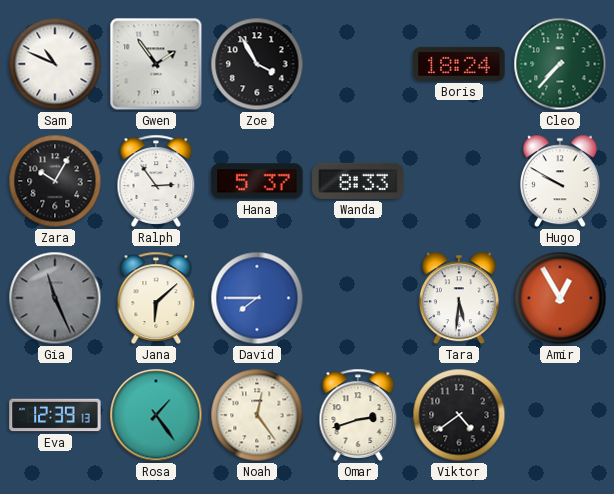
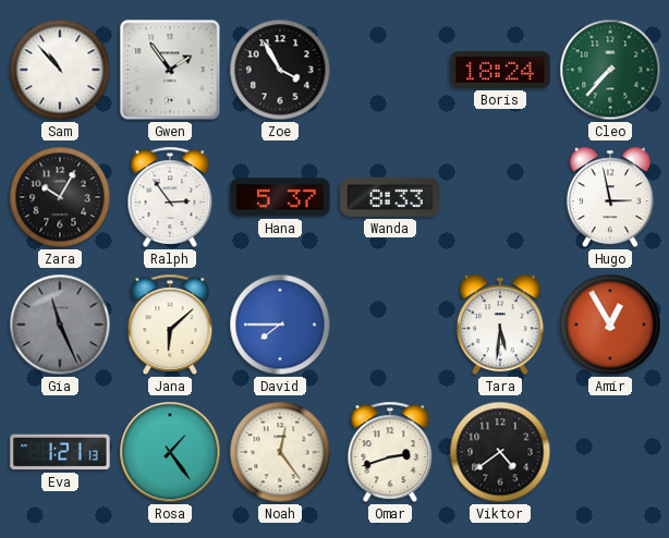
Sam: 10:49 -> 10:53 (60, 70)
Hugo: 9:50 -> 2:58 (610, 197)
Eva: 12:39 -> 1:21 (60, 452)
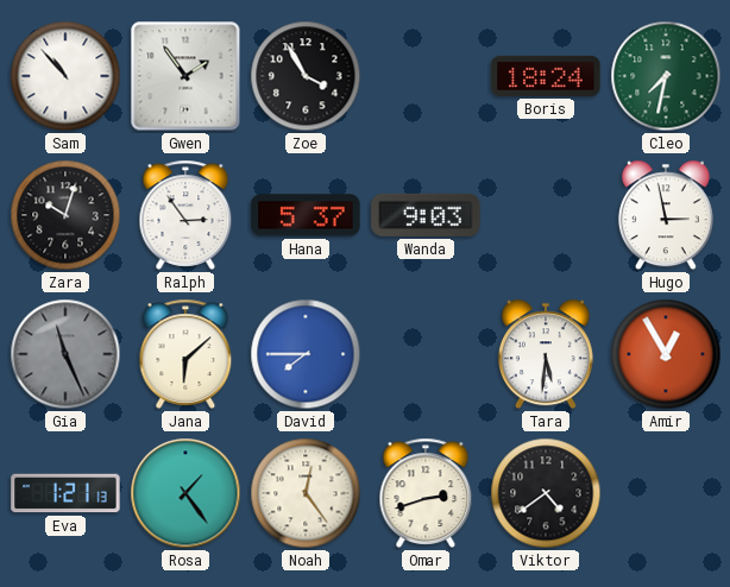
Cleo: 7:37 -> 7:32 (666, 76)
Zara: 10:05 -> 10:03 (65, 215)
Wanda: 8:33 -> 9:03 (426, 215)
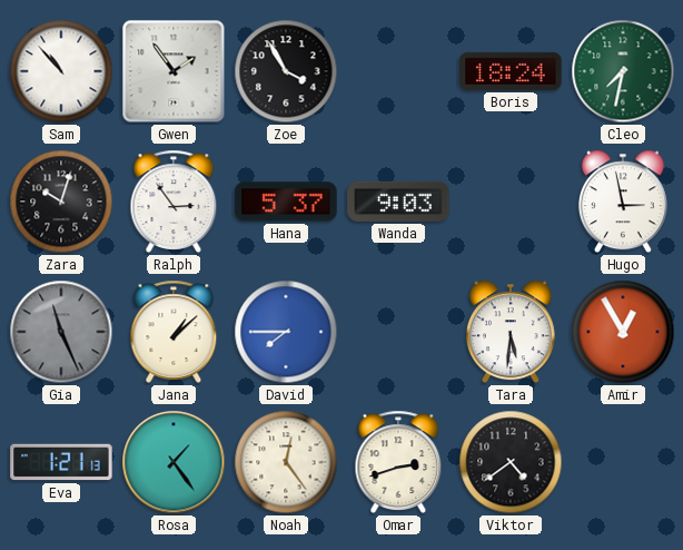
Jana: 6:08 -> 1:08 (174, 332)
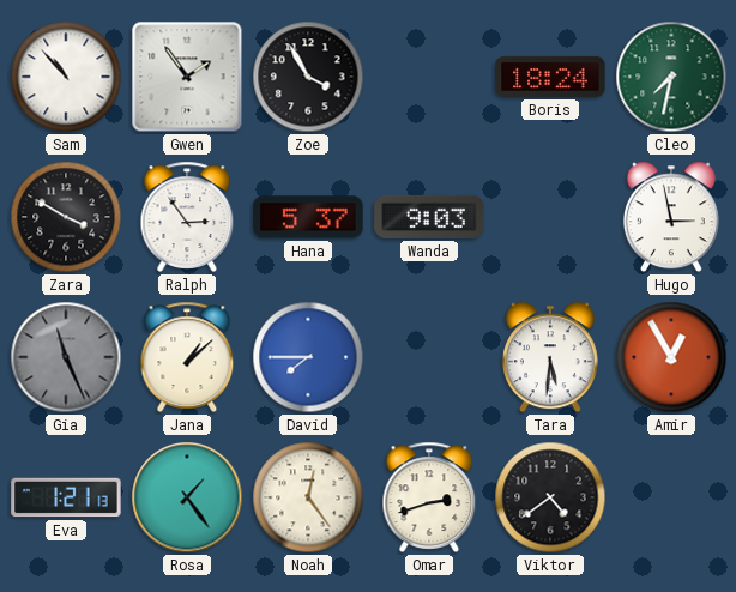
Zara: 10:03 -> 3:50 (66, 217)
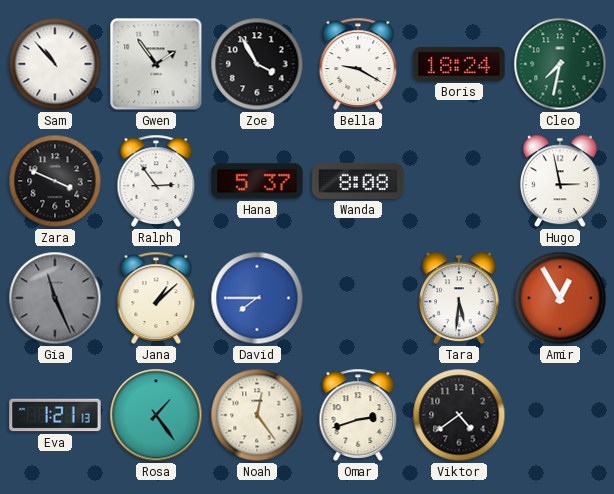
Bella: none -> 9:20 (358, 64)
Zara: 3:50 -> 3:49 (55, 181)
Wanda: 9:03 -> 8:08 (358, 181)
